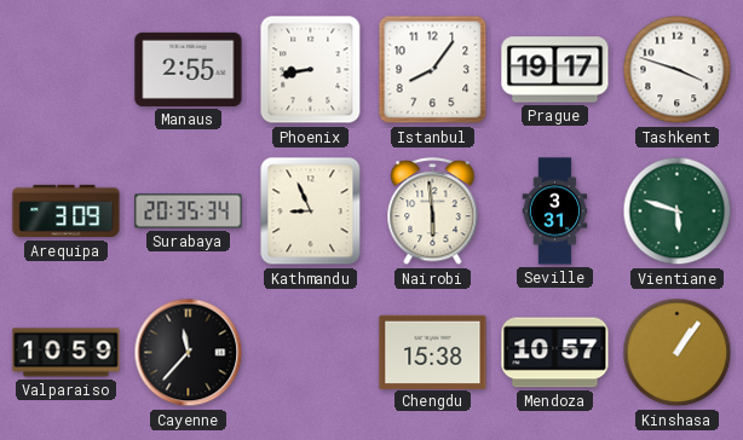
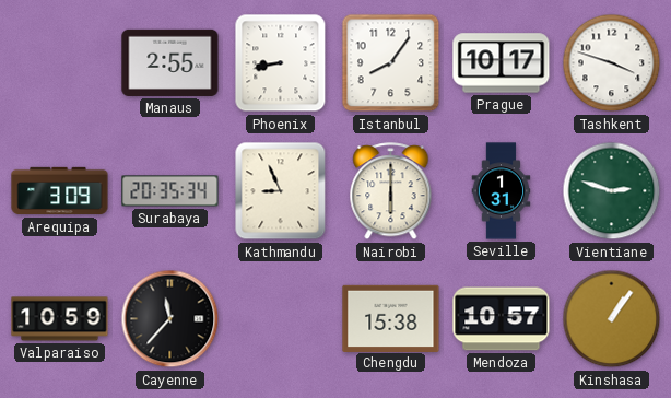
Prague: 19:17 -> 10:17 (502, 63)
Nairobi: 5:59 -> 6:00 (391, 191)
Seville: 3:31 -> 1:31 (502, 191)
Vientiane: 5:48 -> 2:48 (612, 191)
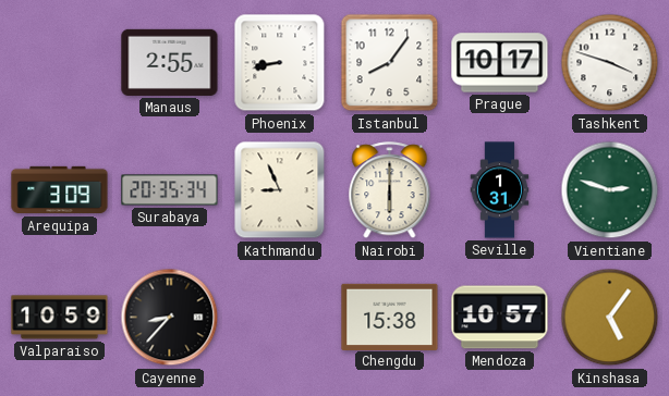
Cayenne: 11:37 -> 8:37 (170, 318)
Kinshasa: 1:06 -> 5:06 (610, 318)
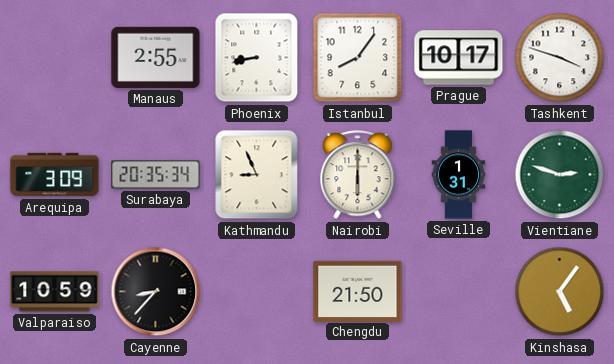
Chengdu: 15:38 -> 21:50 (358, 291)
Mendoza: 10:57 -> none (500, 318)
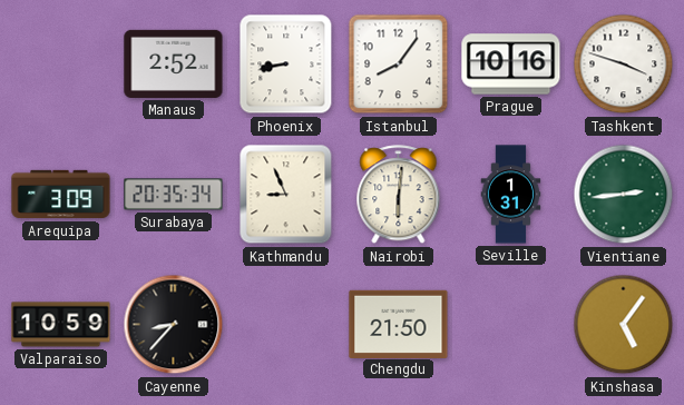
Manaus: 2:55 -> 2:52 (174, 63)
Prague: 10:17 -> 10:16 (511, 65)
Nairobi: 6:00 -> 6:01 (399, 195)
Vientiane: 2:48 -> 2:44 (624, 195)
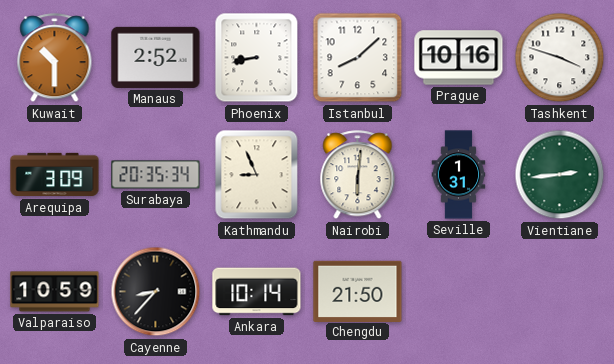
Kuwait: none -> 10:30 (55, 58)
Istanbul: 8:06 -> 8:08 (358, 58)
Ankara: none -> 10:14 (257, 292)
Kinshasa: 5:06 -> none (624, 325)
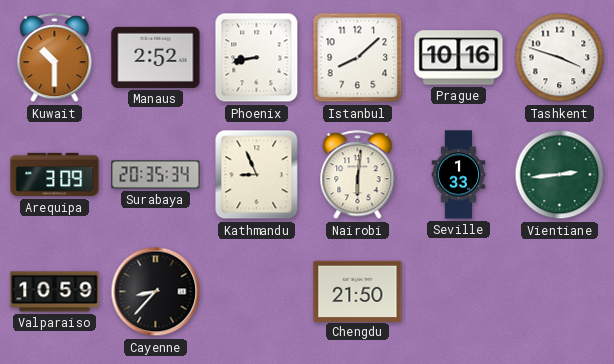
Seville: 1:31 -> 1:33 (459, 175)
Ankara: 10:14 -> none (257, 292)
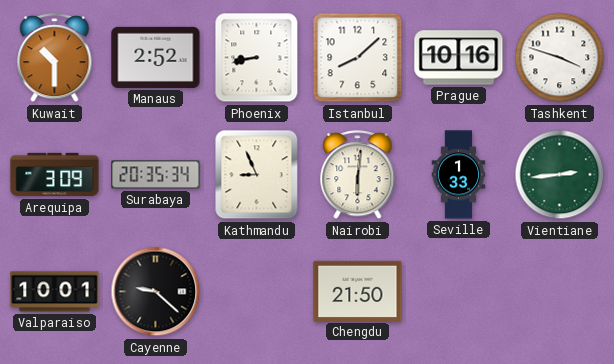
Valparaiso: 10:59 -> 10:01 (55, 292)
Cayenne: 8:37 -> 9:22 (156, 292)
